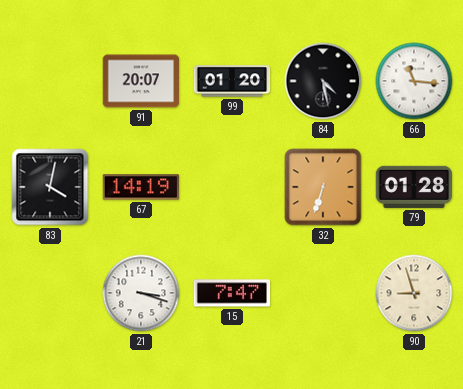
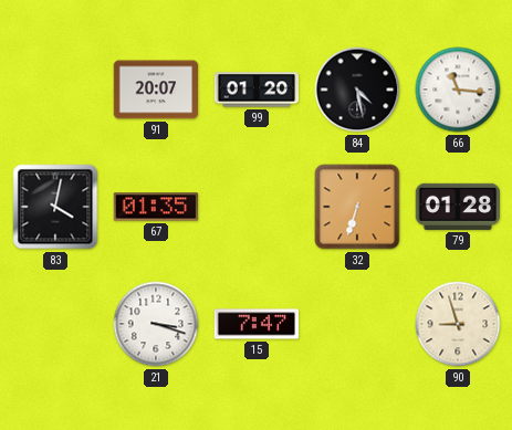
67: 14:19 -> 01:35 (156, 207)
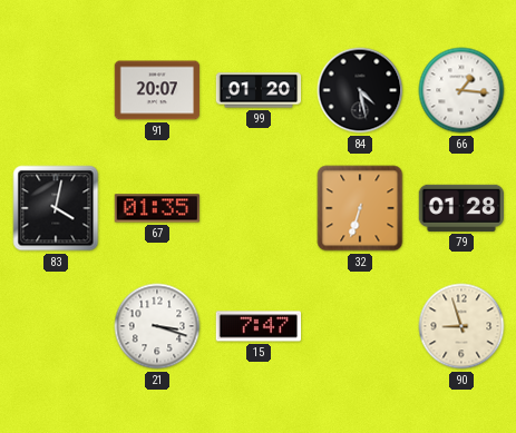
66: 11:16 -> 1:16 (461, 90)
